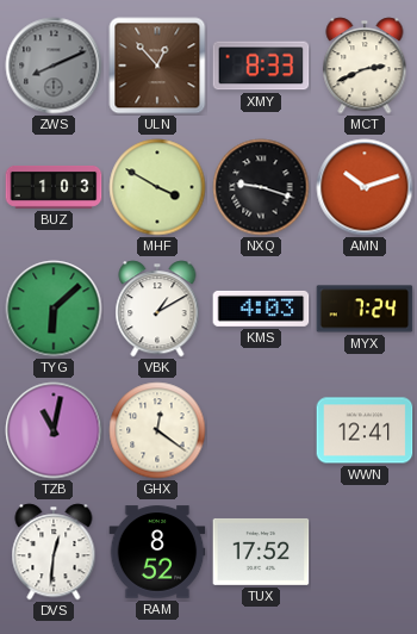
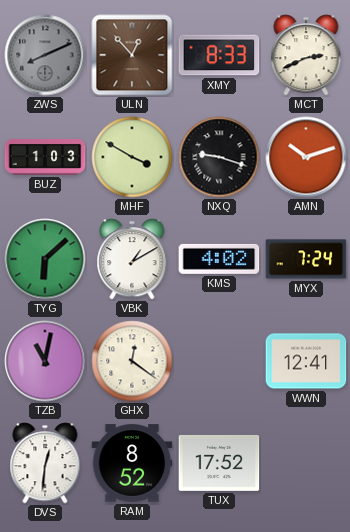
KMS: 4:03 -> 4:02 (219, 259)
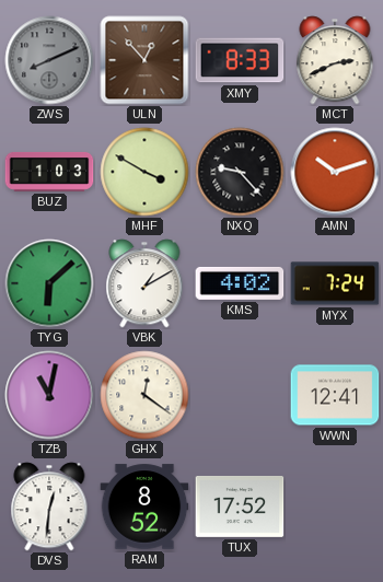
NXQ: 9:18 -> 9:23 (240, 172)
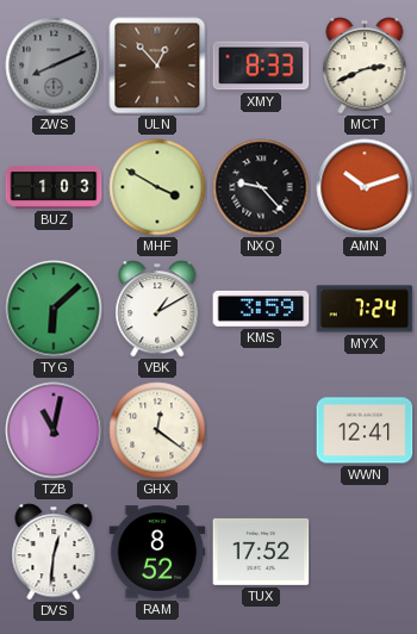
KMS: 4:02 -> 3:59 (261, 309)
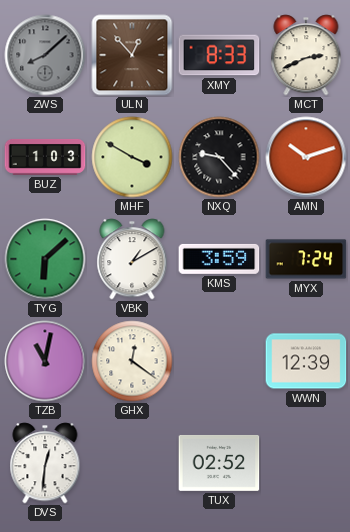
ZWS: 8:11 -> 8:08 (45, 55)
WWN: 12:41 -> 12:39 (306, 361)
RAM: 8:52 -> none (157, 552)
TUX: 17:52 -> 02:52 (219, 463)
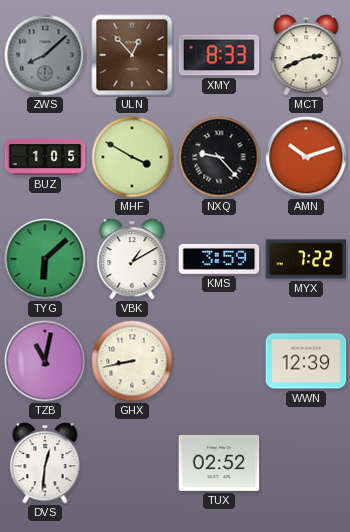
BUZ: 1:03 -> 1:05 (45, 157)
MYX: 7:24 -> 7:22 (306, 259)
GHX: 12:21 -> 8:43 (132, 361)
